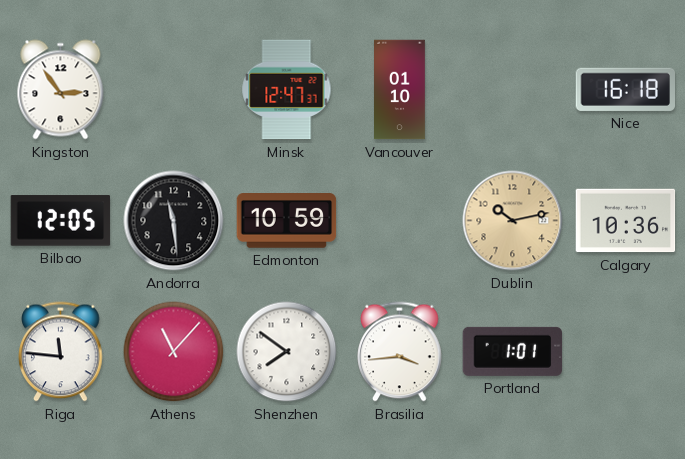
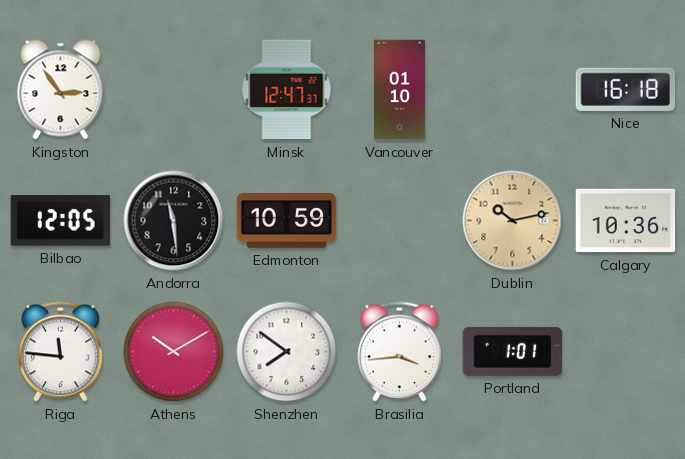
Athens: 11:07 -> 10:10 (174, 352)
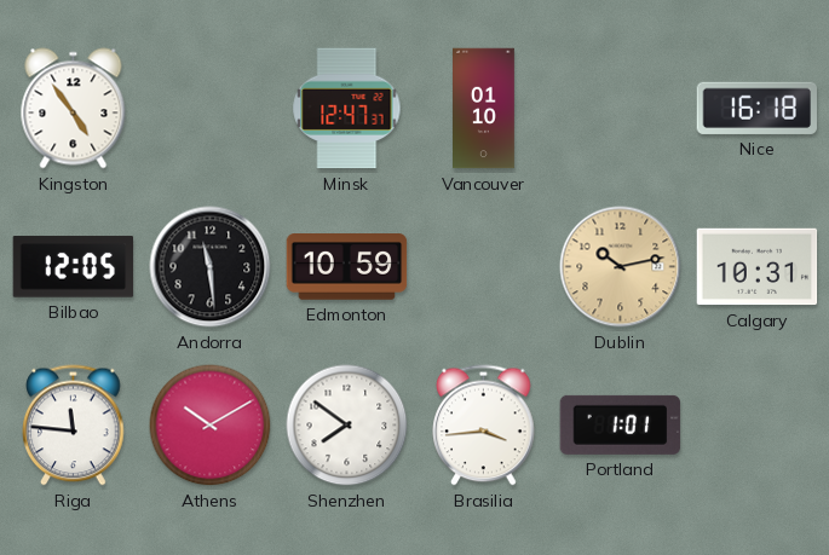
Kingston: 2:54 -> 4:54 (74, 109)
Calgary: 10:36 -> 10:31 (758, 267)
